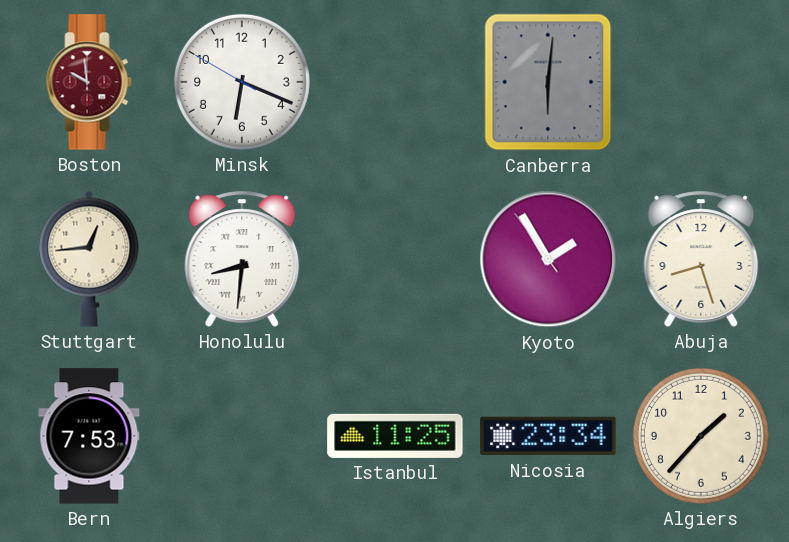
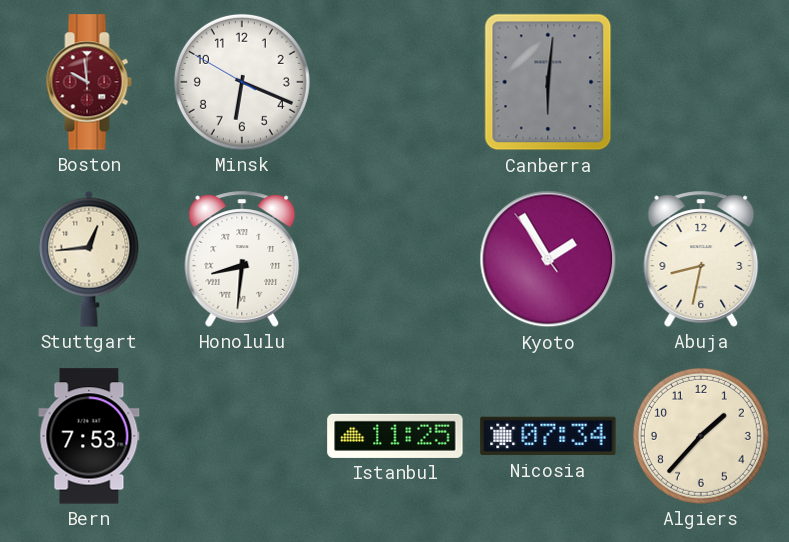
Abuja: 8:27 -> 8:32 (701, 259)
Nicosia: 23:34 -> 07:34 (548, 436)
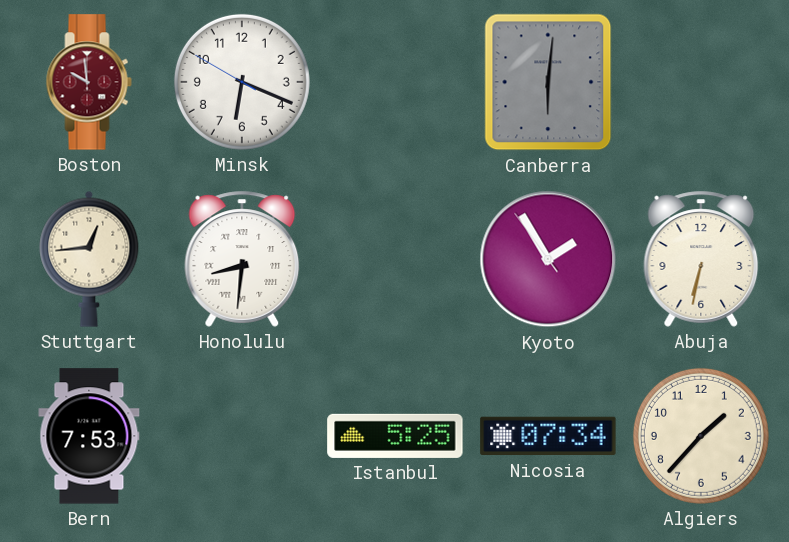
Abuja: 8:32 -> 6:32 (701, 259)
Istanbul: 11:25 -> 5:25 (395, 436)
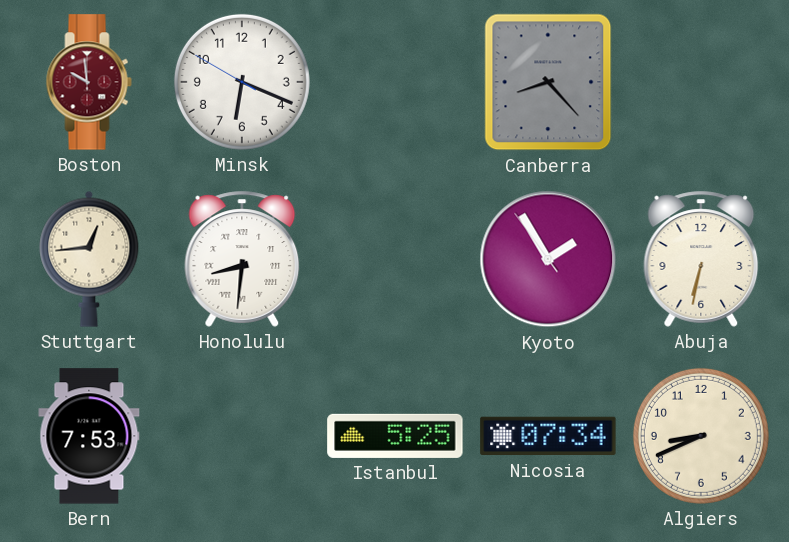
Canberra: 6:01 -> 8:23 (548, 82)
Algiers: 1:37 -> 8:41 (701, 436)
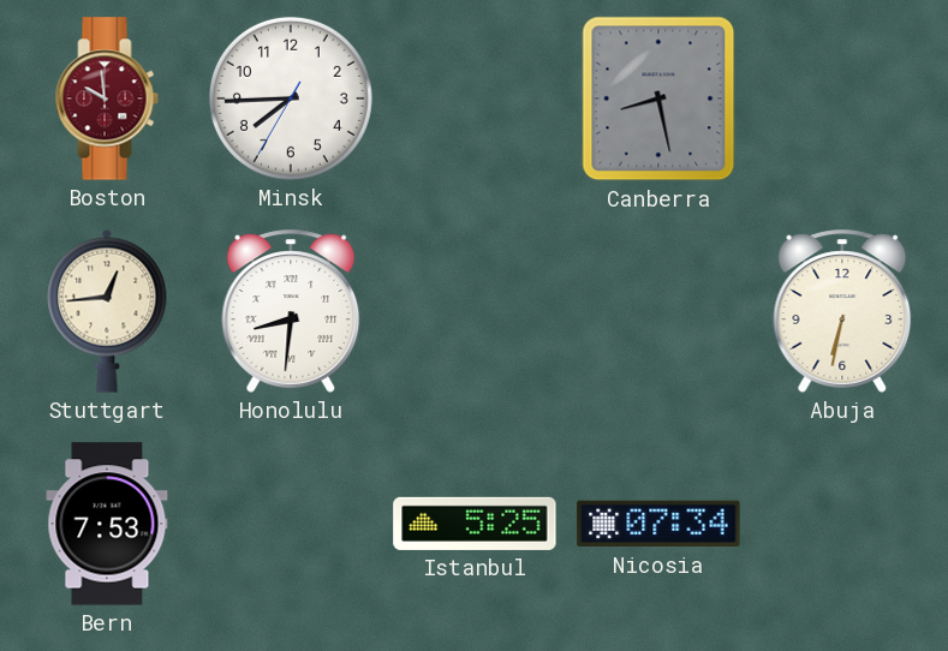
Minsk: 6:18 -> 7:44 (291, 98)
Canberra: 8:23 -> 8:28 (658, 98)
Kyoto: 1:54 -> none (548, 259)
Algiers: 8:41 -> none (701, 436)
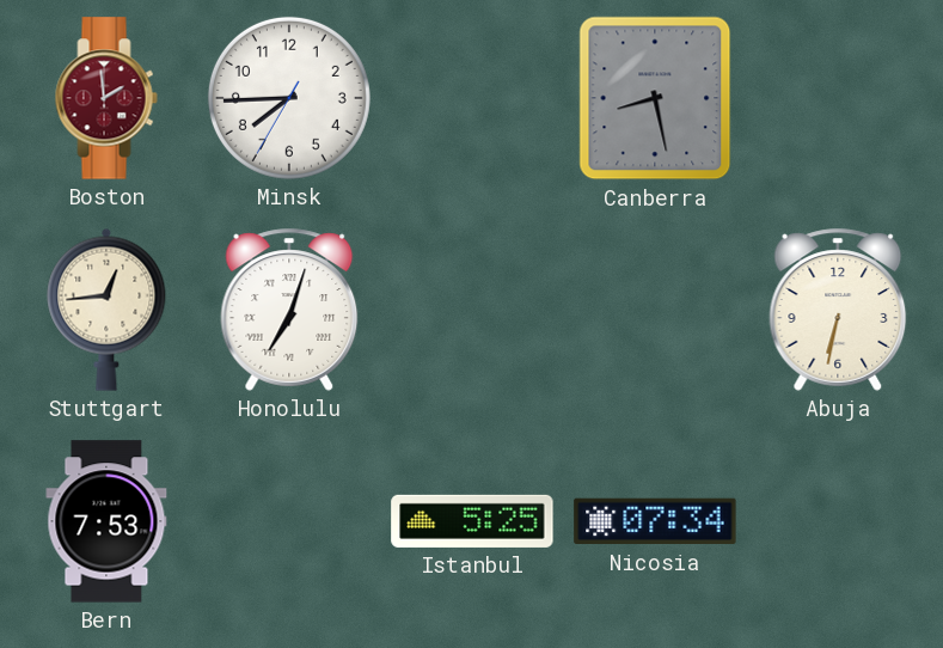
Boston: 9:59 -> 1:59 (106, 98)
Honolulu: 8:31 -> 7:03 (289, 310)
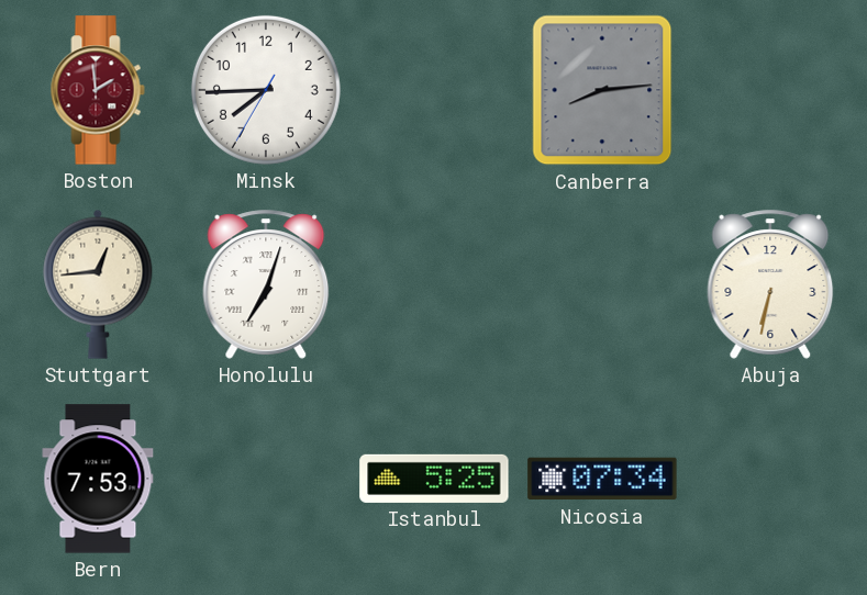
Canberra: 8:28 -> 8:14 (602, 90)
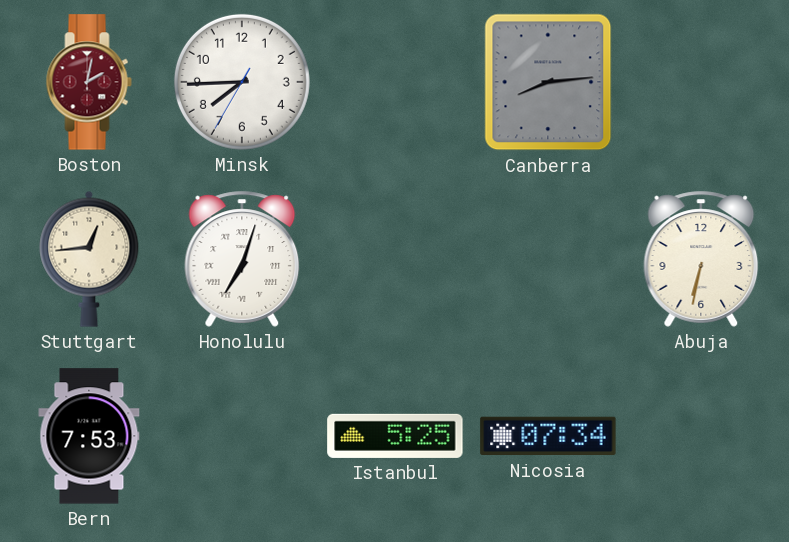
Boston: 1:59 -> 2:02 (89, 82)
